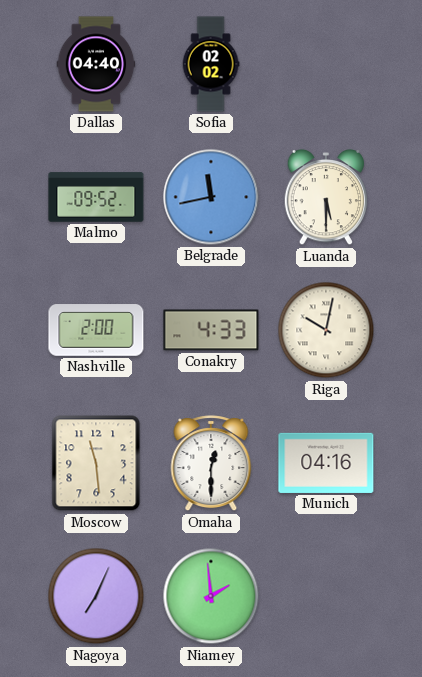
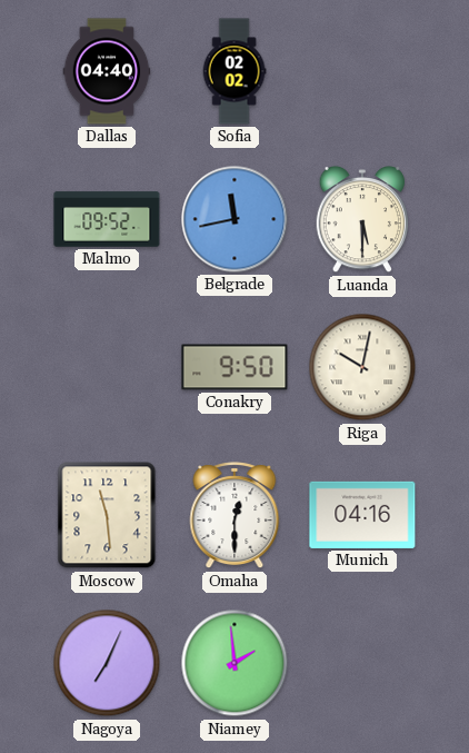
Nashville: 2:00 -> none (96, 330)
Conakry: 4:33 -> 9:50 (234, 367)
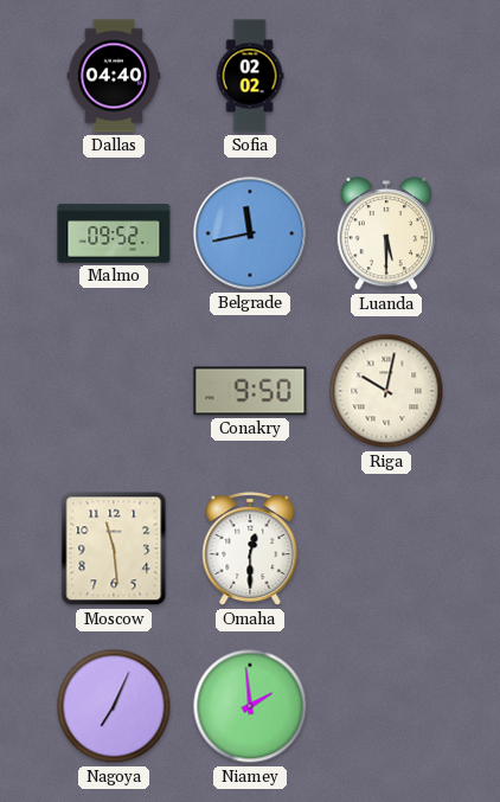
Munich: 04:16 -> none (362, 515)
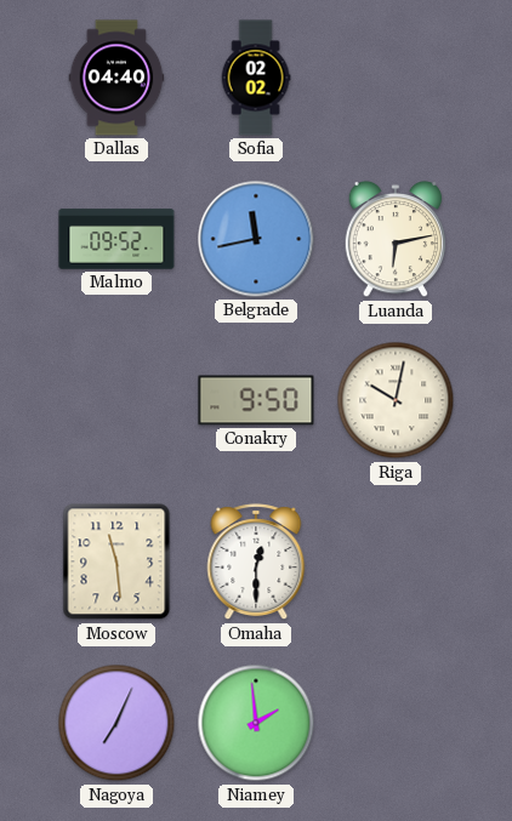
Luanda: 5:30 -> 6:13 (394, 239)
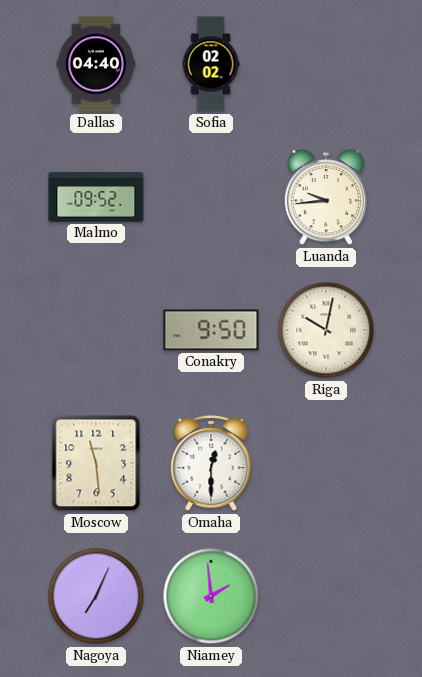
Belgrade: 11:43 -> none (256, 239)
Luanda: 6:13 -> 9:44 (325, 197)
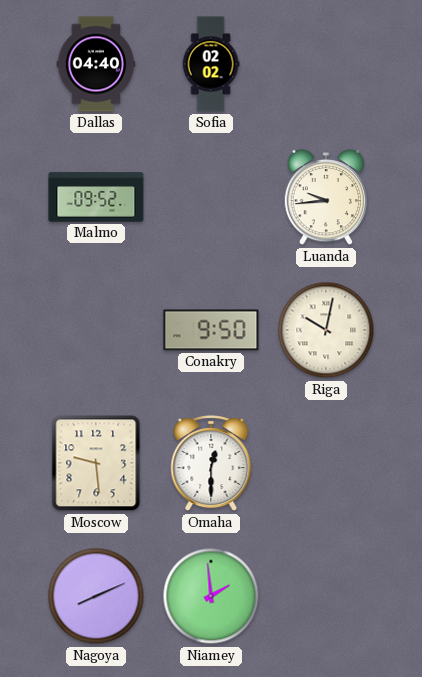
Moscow: 11:29 -> 9:29 (96, 463)
Nagoya: 7:04 -> 8:11 (96, 596)
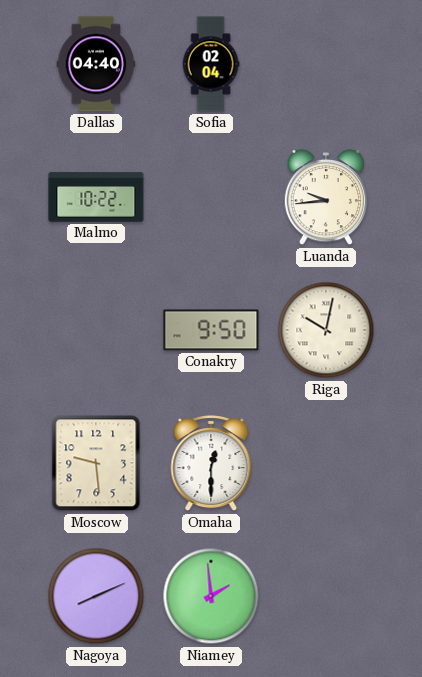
Sofia: 02:02 -> 02:04 (211, 64)
Malmo: 09:52 -> 10:22 (96, 197)
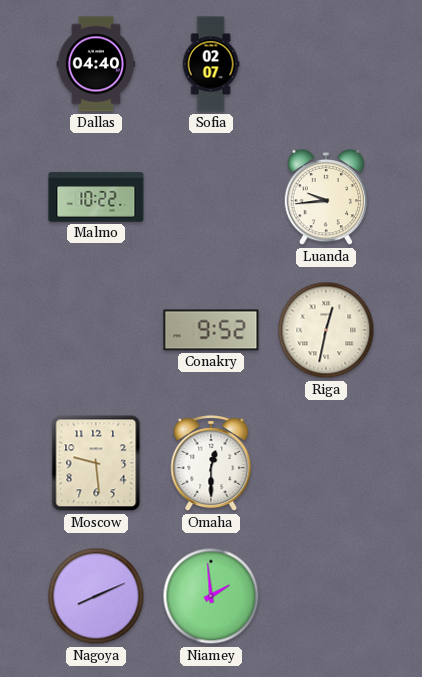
Sofia: 02:04 -> 02:07 (211, 64)
Conakry: 9:50 -> 9:52 (211, 330)
Riga: 10:02 -> 12:32 (326, 330)
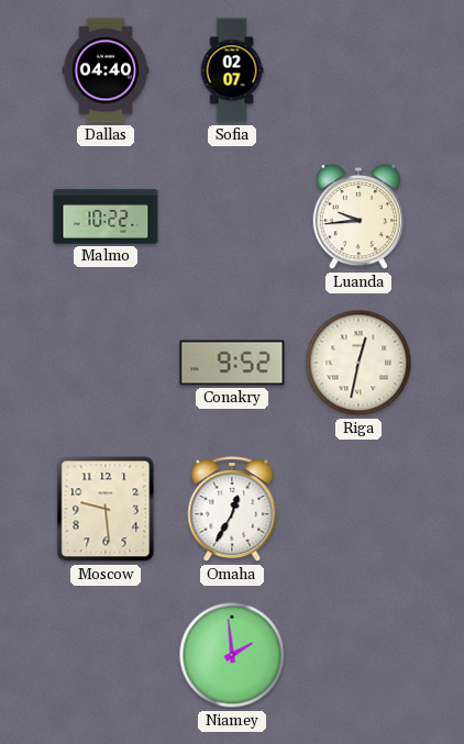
Omaha: 12:30 -> 12:35 (232, 510)
Nagoya: 8:11 -> none (96, 596)
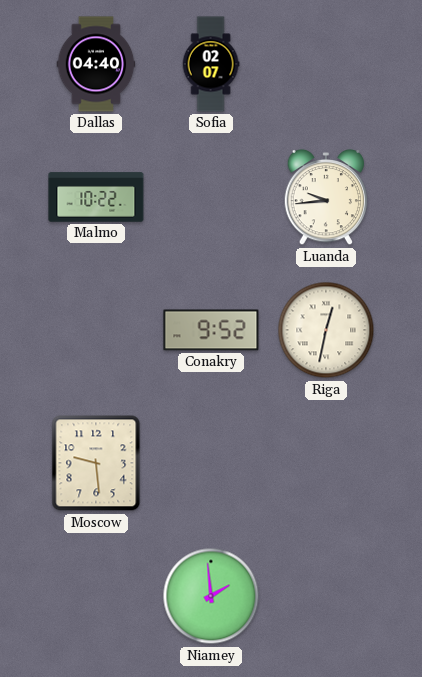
Omaha: 12:35 -> none (232, 510)
